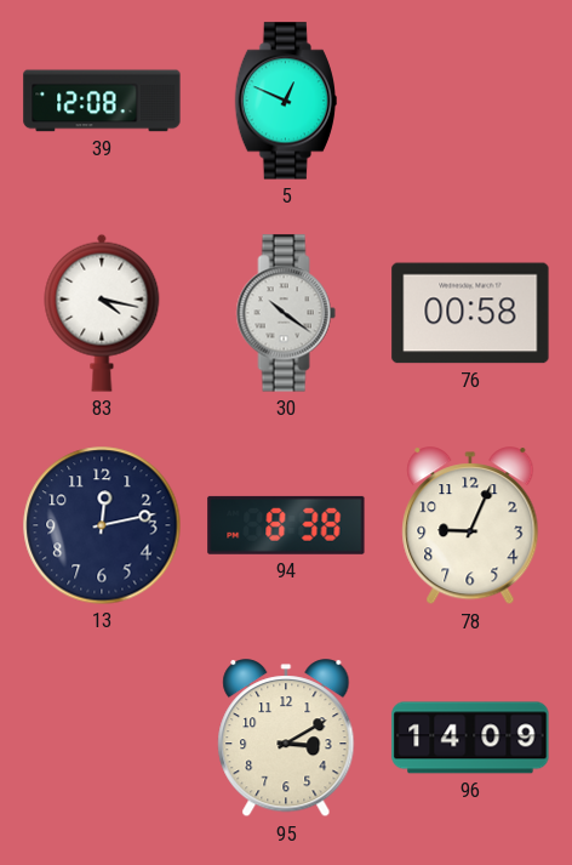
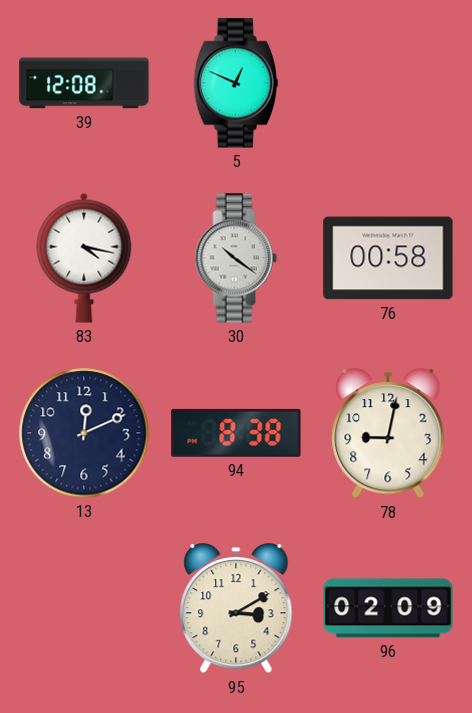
13: 12:13 -> 12:11 (84, 433)
78: 9:04 -> 9:02 (388, 434)
96: 14:09 -> 02:09 (388, 608)
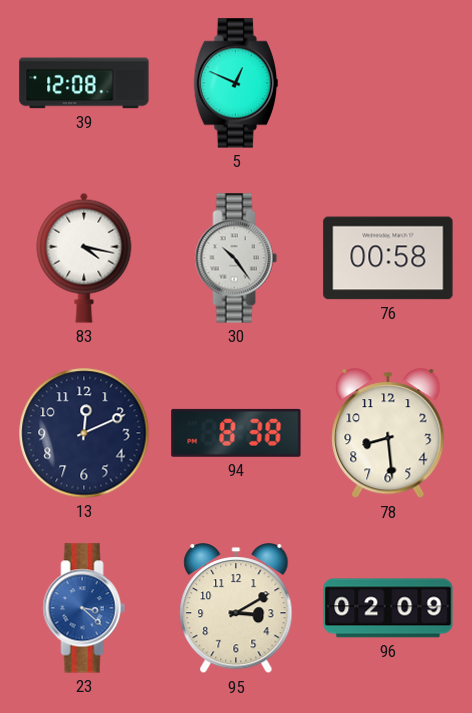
30: 10:21 -> 10:24 (236, 258)
78: 9:02 -> 8:29 (388, 434)
23: none -> 3:22 (84, 608)
